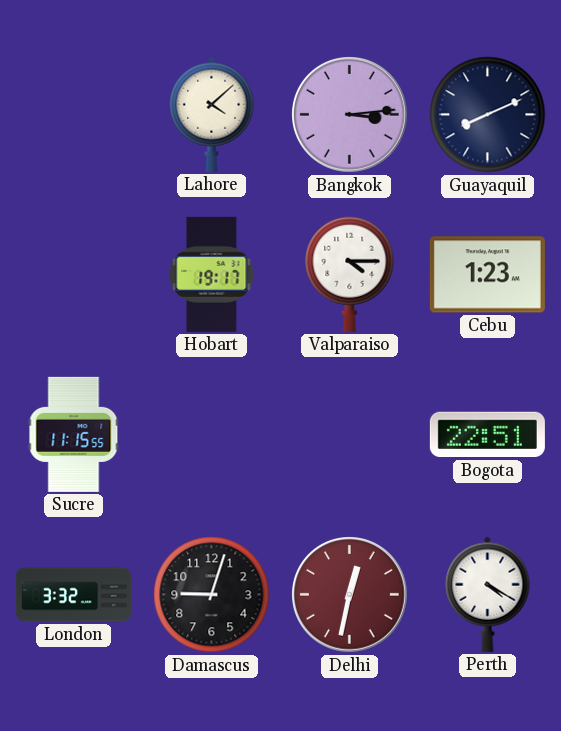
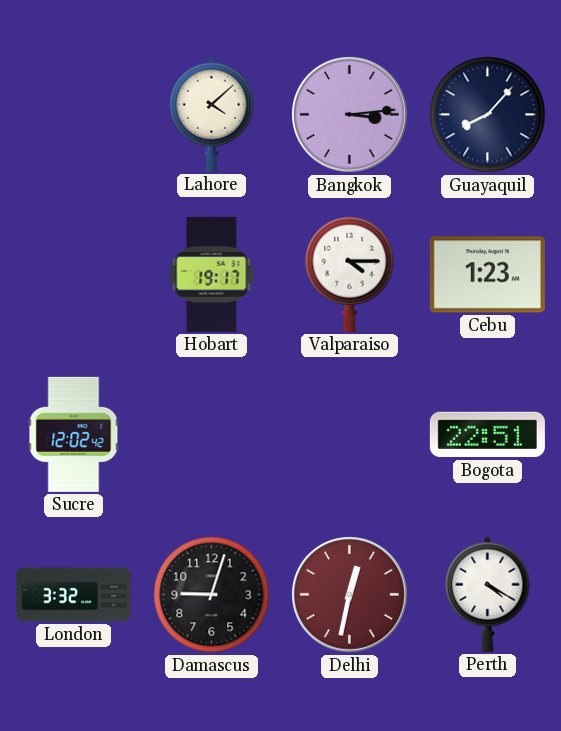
Guayaquil: 8:11 -> 8:07 (488, 115)
Sucre: 11:15 -> 12:02 (74, 434)
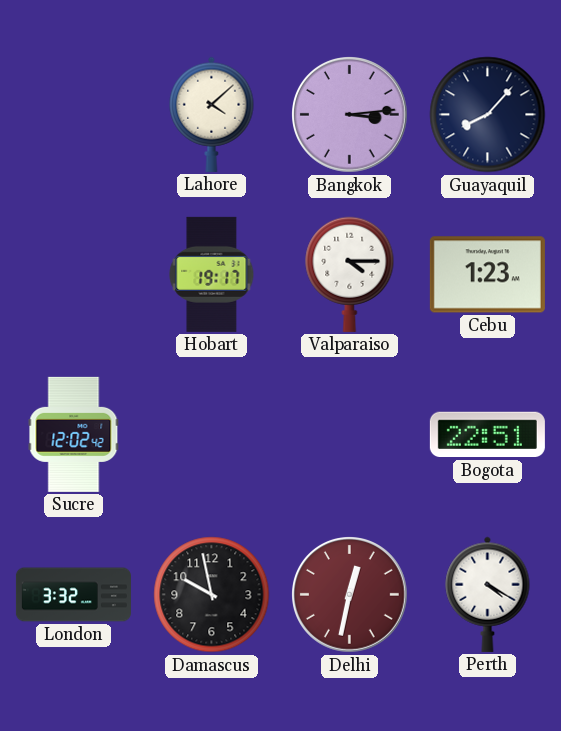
Damascus: 9:03 -> 9:58 (212, 595)
